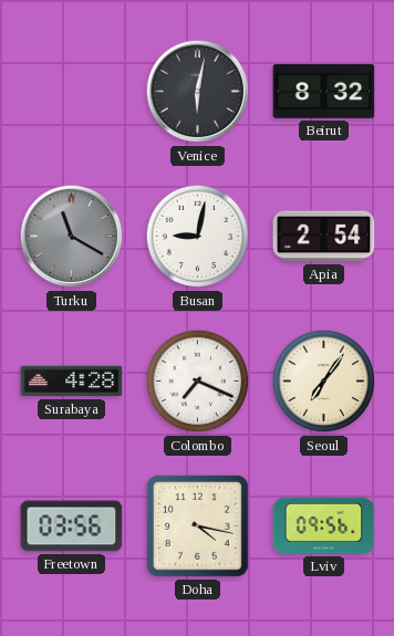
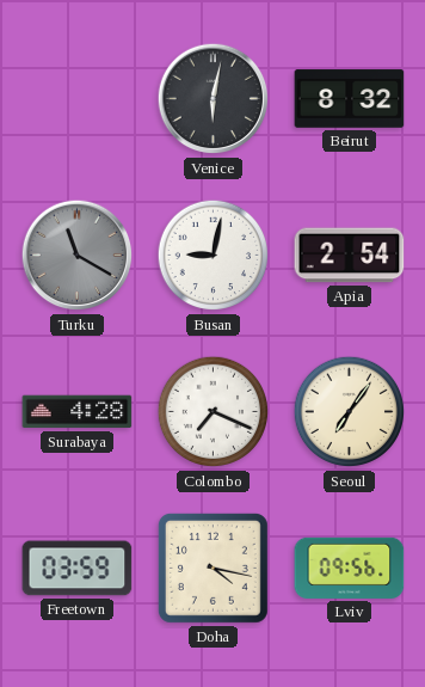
Freetown: 03:56 -> 03:59 (78, 569)
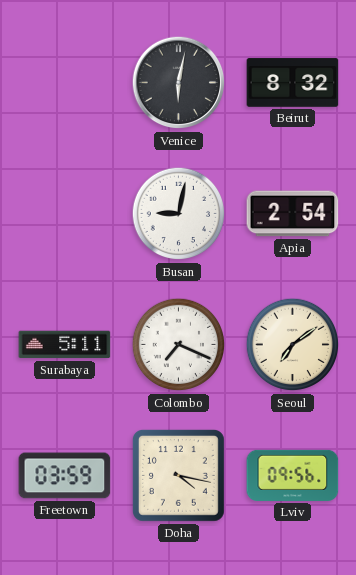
Turku: 11:20 -> none (78, 256)
Surabaya: 4:28 -> 5:11 (65, 345)
Seoul: 7:06 -> 7:09 (293, 345)
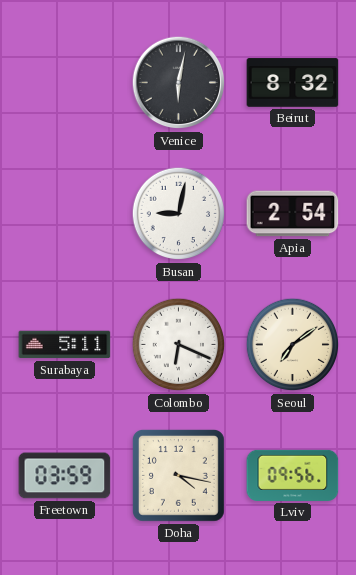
Colombo: 7:19 -> 6:19 (179, 345)
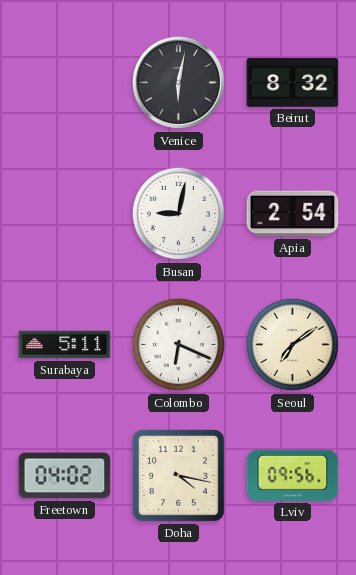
Freetown: 03:59 -> 04:02 (65, 476)
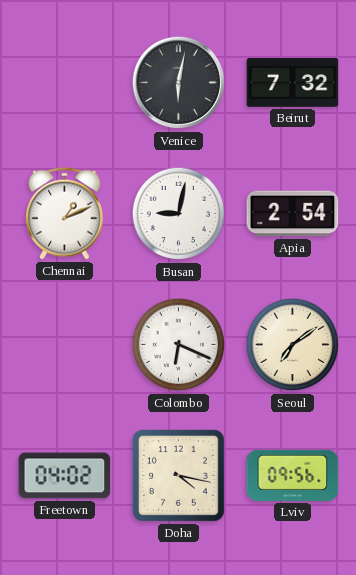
Beirut: 8:32 -> 7:32 (293, 83)
Chennai: none -> 1:11 (65, 213)
Surabaya: 5:11 -> none (65, 345)
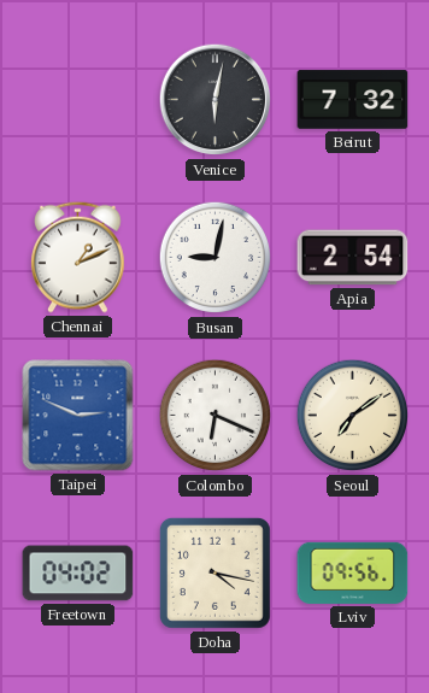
Taipei: none -> 2:49 (78, 416)
